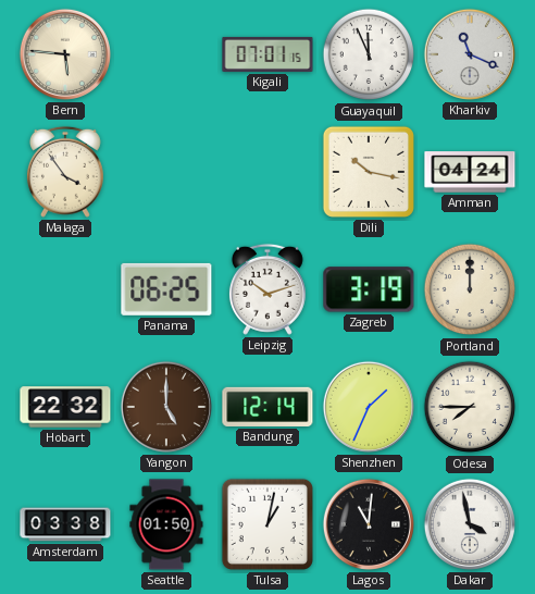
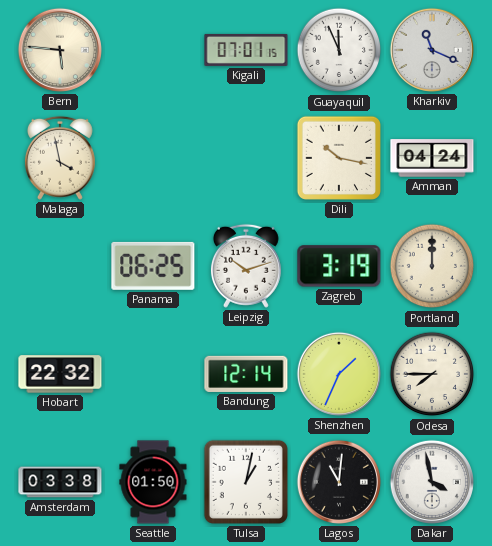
Malaga: 3:54 -> 3:58 (60, 158)
Yangon: 5:00 -> none (166, 407)
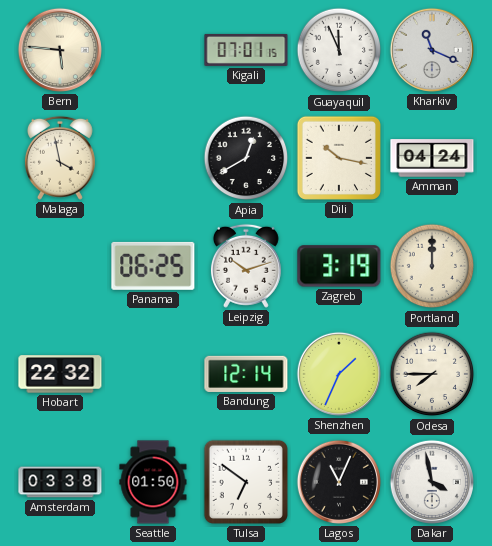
Apia: none -> 12:40 (246, 158)
Tulsa: 1:02 -> 6:51 (246, 482)
Lagos: 11:01 -> 11:04 (339, 482)
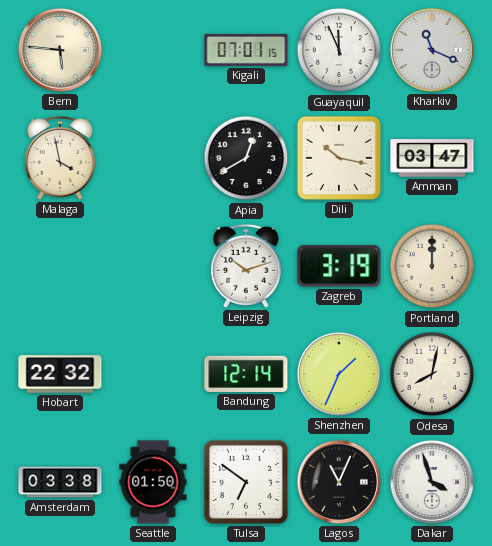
Amman: 04:24 -> 03:47 (432, 158)
Panama: 06:25 -> none (153, 266)
Odesa: 7:45 -> 8:02 (432, 374)
Dakar: 3:58 -> 3:57 (432, 482)
